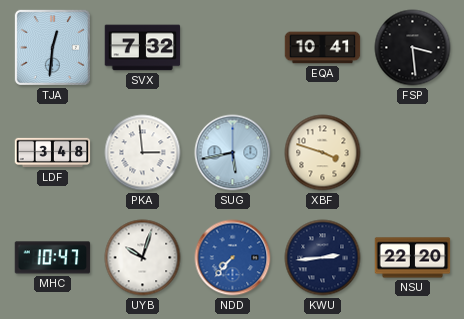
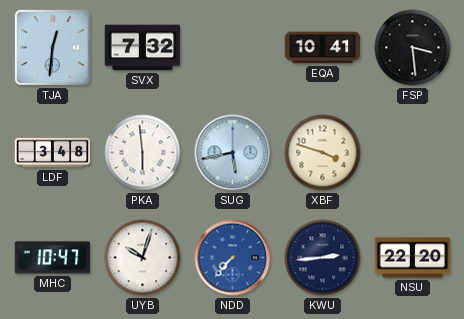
PKA: 2:59 -> 5:59 (143, 153)
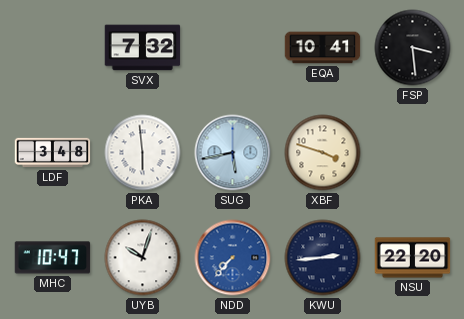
TJA: 12:31 -> none (52, 47)
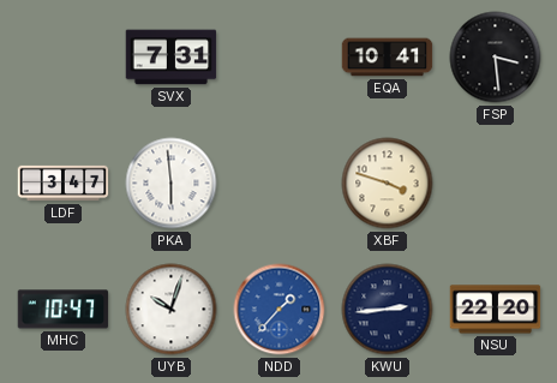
SVX: 7:32 -> 7:31 (172, 58)
LDF: 3:48 -> 3:47 (64, 184)
SUG: 5:43 -> none (233, 153)
NDD: 7:37 -> 1:37 (280, 310)
